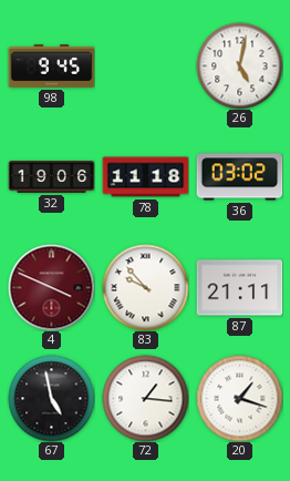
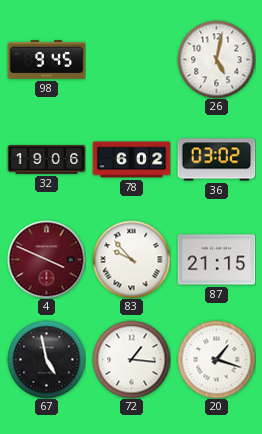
78: 11:18 -> 6:02 (131, 160)
87: 21:11 -> 21:15 (216, 260)
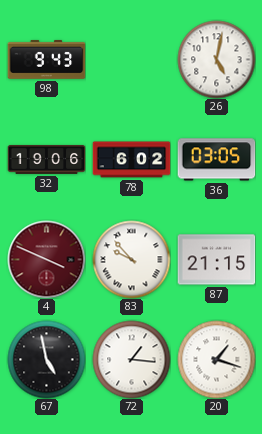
98: 9:45 -> 9:43 (46, 59)
36: 03:02 -> 03:05 (216, 160)
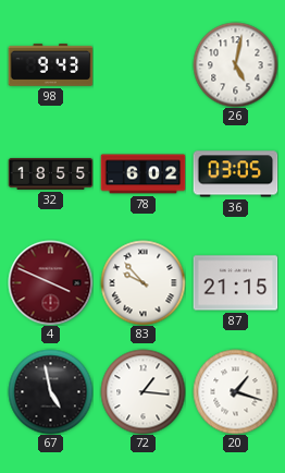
32: 19:06 -> 18:55 (50, 173)
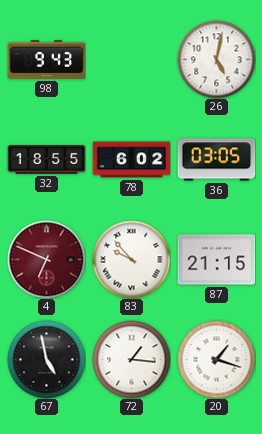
4: 3:49 -> 6:49 (46, 259)
